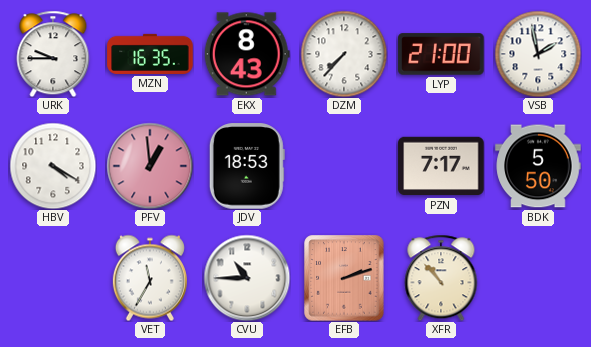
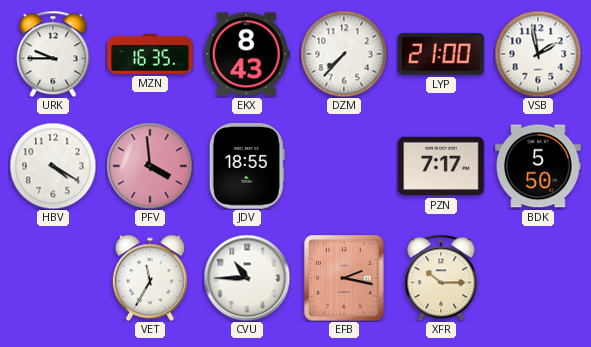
PFV: 12:59 -> 3:59 (150, 166)
JDV: 18:53 -> 18:55 (247, 166)
EFB: 2:12 -> 2:17 (344, 278)
XFR: 10:53 -> 10:15 (441, 278)
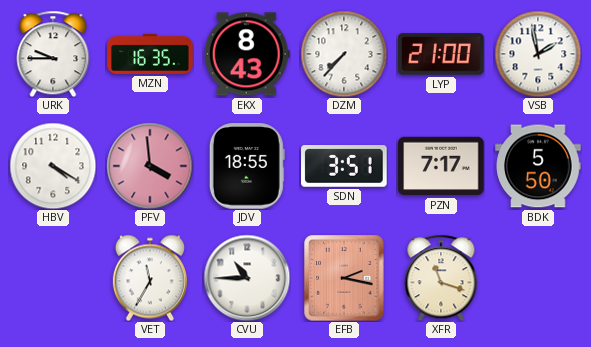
SDN: none -> 3:51 (344, 167)
XFR: 10:15 -> 11:18 (441, 278)
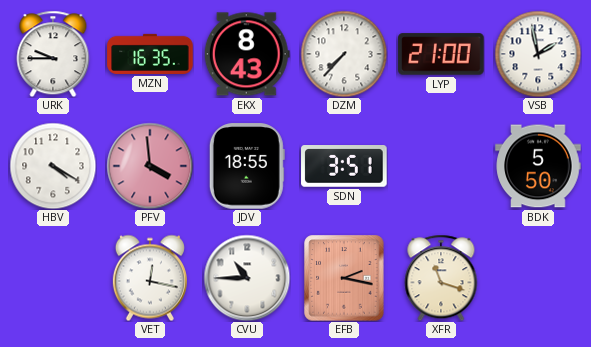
PZN: 7:17 -> none (441, 166)
VET: 11:35 -> 12:17 (150, 278)
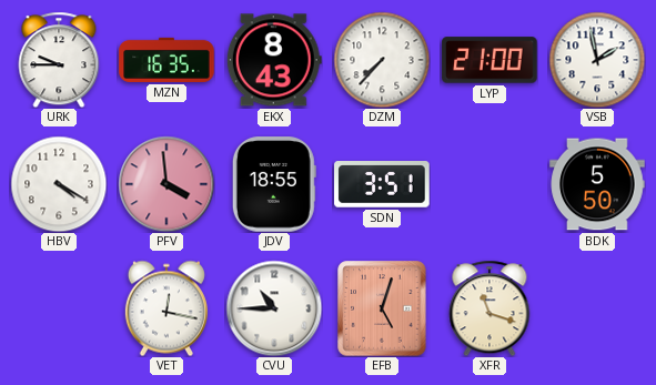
EFB: 2:17 -> 5:03 (382, 308)
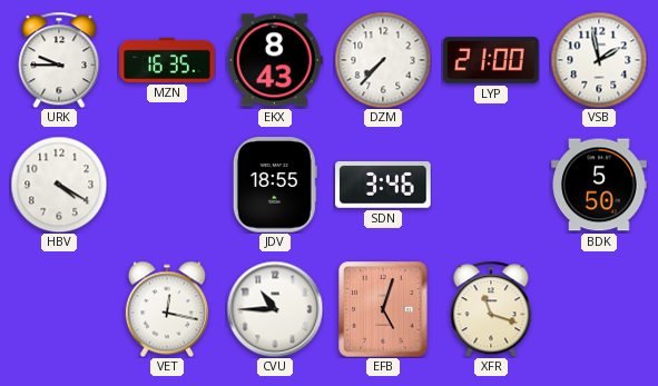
PFV: 3:59 -> none (166, 184)
SDN: 3:51 -> 3:46 (383, 186)
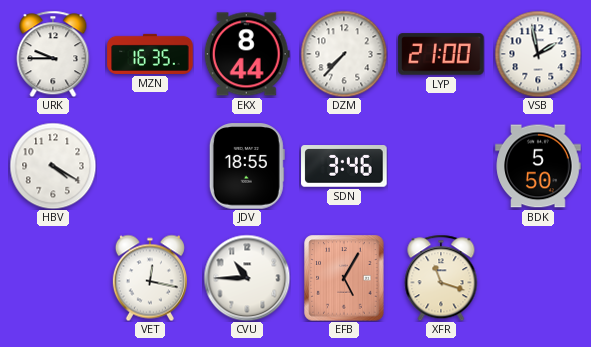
EKX: 8:43 -> 8:44 (247, 54)
EFB: 5:03 -> 5:05 (344, 278)
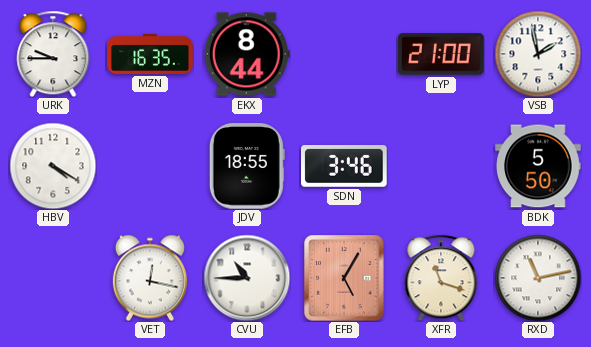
DZM: 7:37 -> none (344, 54)
RXD: none -> 11:13 (538, 278)
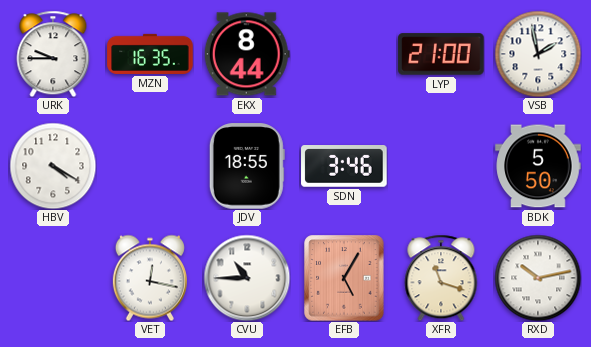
RXD: 11:13 -> 10:13 (538, 278)
